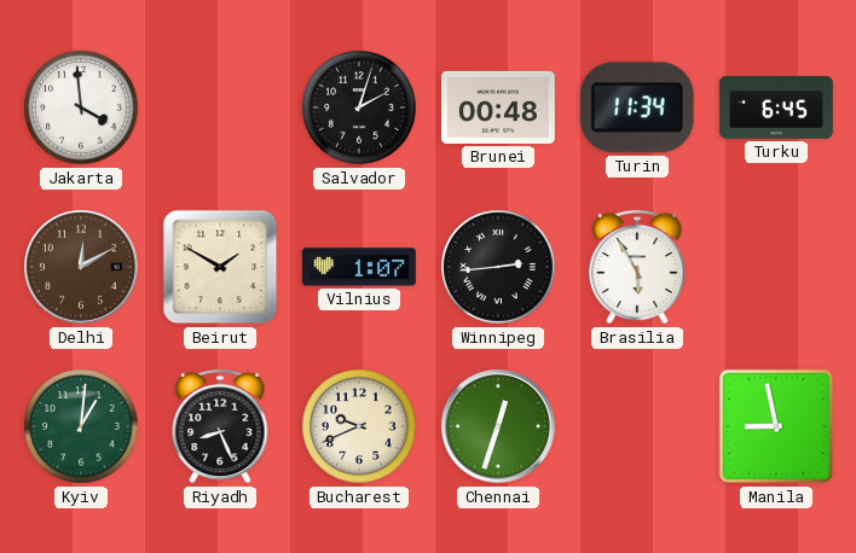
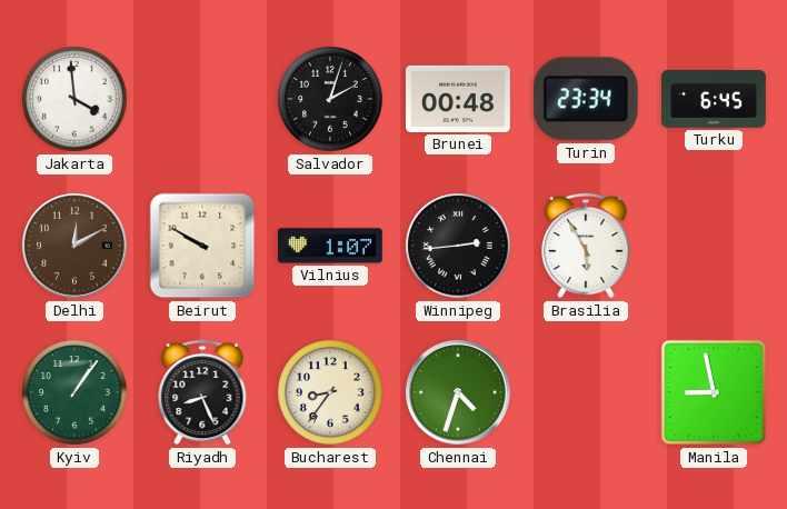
Turin: 11:34 -> 23:34 (586, 99)
Beirut: 1:50 -> 9:50 (202, 246)
Kyiv: 1:01 -> 1:06 (74, 392)
Bucharest: 9:41 -> 8:36 (330, 392)
Chennai: 12:33 -> 4:33 (459, 393)
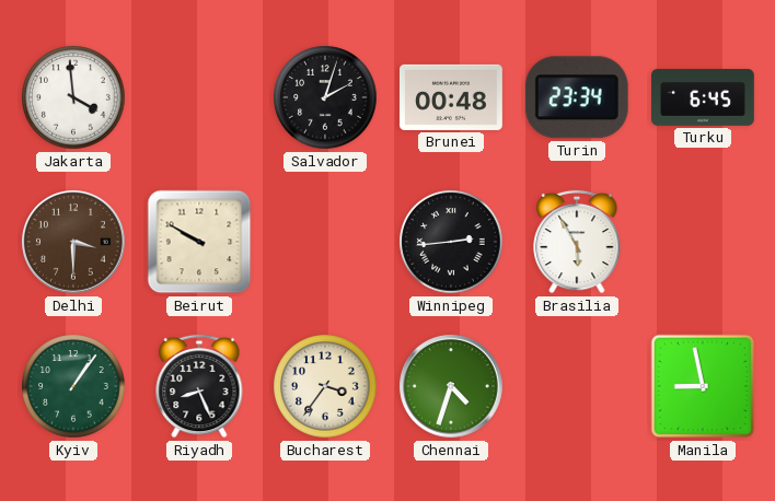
Delhi: 12:10 -> 3:30 (74, 243)
Vilnius: 1:07 -> none (331, 246)
Bucharest: 8:36 -> 3:36 (325, 386)
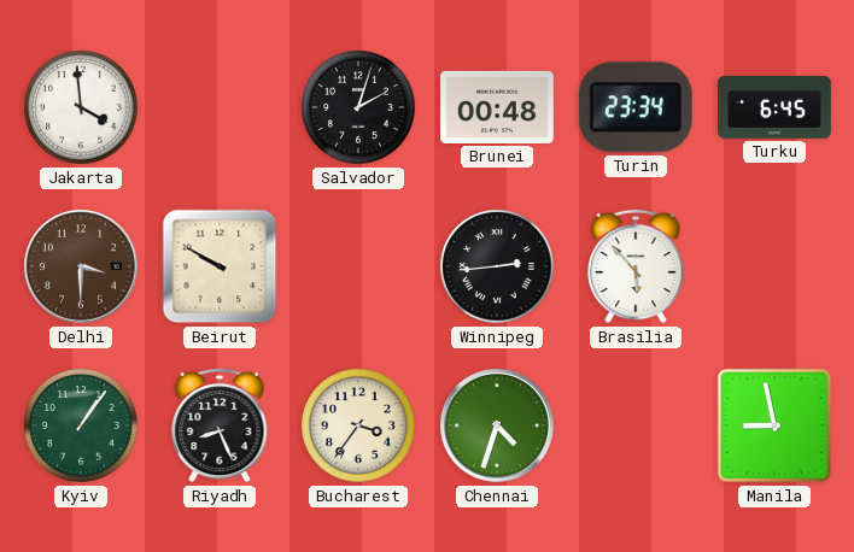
Brasilia: 5:55 -> 5:53 (636, 266)
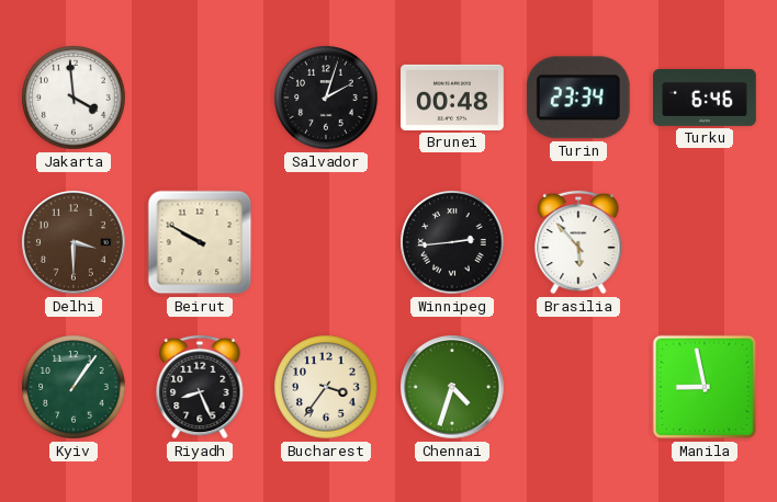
Turku: 6:45 -> 6:46 (706, 99)
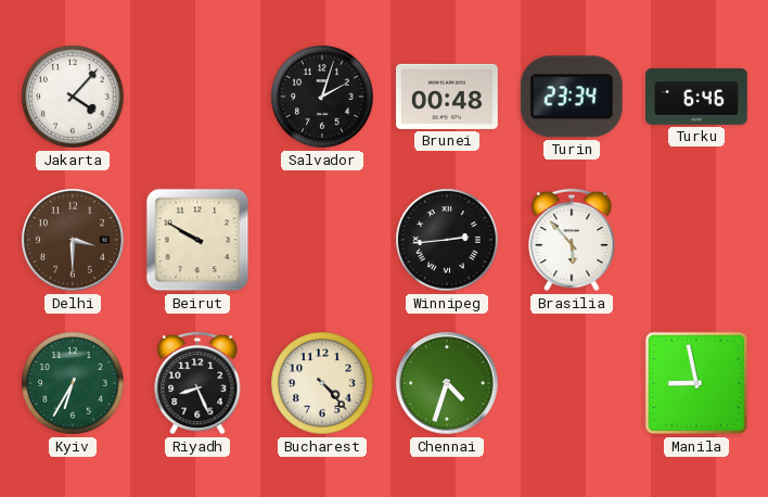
Jakarta: 3:59 -> 4:07 (73, 97)
Kyiv: 1:06 -> 6:35 (73, 383)
Bucharest: 3:36 -> 4:23 (322, 383)
